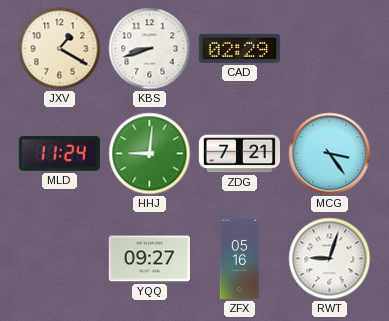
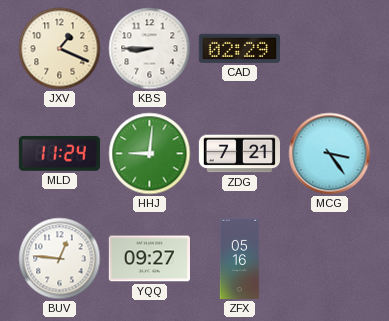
JXV: 1:20 -> 1:19 (60, 49)
KBS: 8:42 -> 8:45 (150, 49)
BUV: none -> 12:46 (60, 259)
RWT: 9:03 -> none (330, 259)
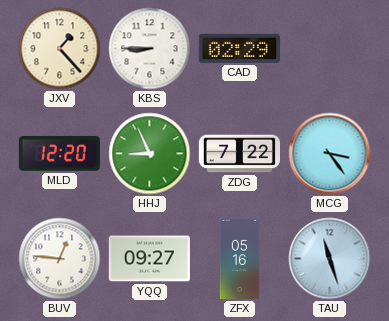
JXV: 1:19 -> 1:23 (60, 49)
MLD: 11:24 -> 12:20 (59, 154)
HHJ: 9:01 -> 8:56 (150, 154)
ZDG: 7:21 -> 7:22 (239, 154)
TAU: none -> 11:27 (330, 259)
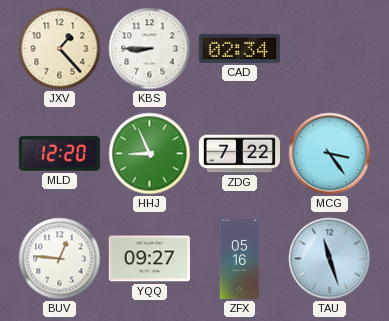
CAD: 02:29 -> 02:34 (239, 48)
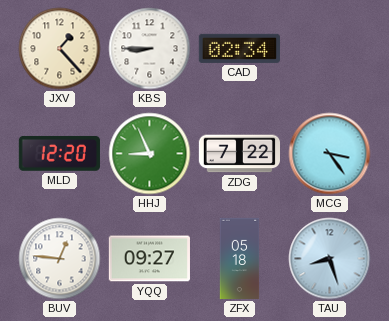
ZFX: 05:16 -> 05:18 (240, 259)
TAU: 11:27 -> 8:27 (330, 259)
